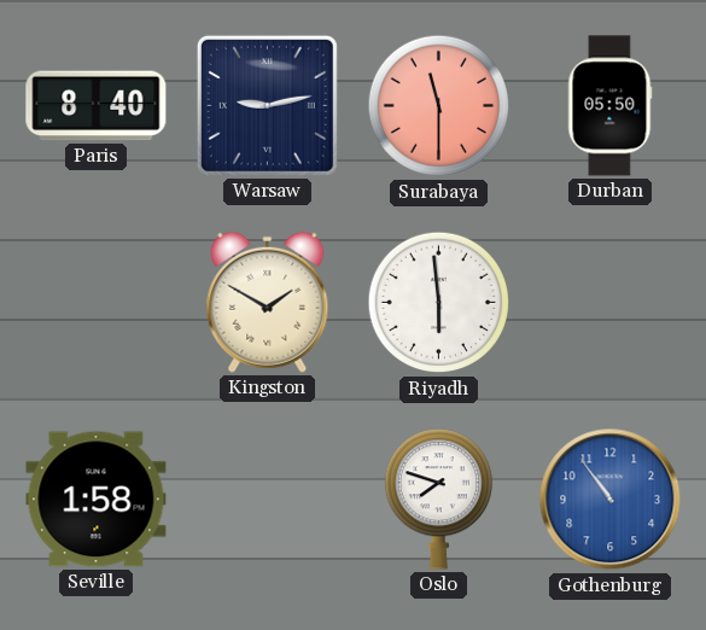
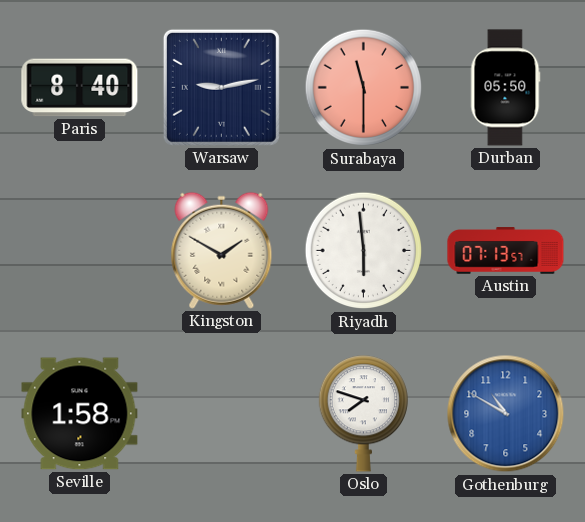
Austin: none -> 07:13 (506, 251)
Gothenburg: 10:54 -> 10:50 (506, 414)
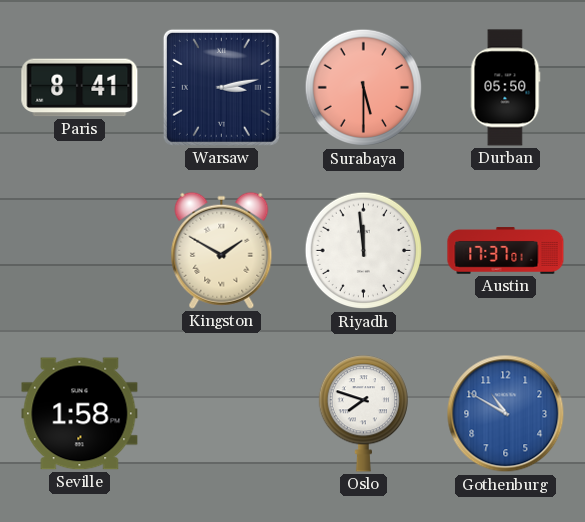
Paris: 8:40 -> 8:41 (80, 88)
Warsaw: 9:13 -> 3:13 (221, 87)
Surabaya: 11:30 -> 5:30 (364, 88)
Riyadh: 5:59 -> 11:59 (364, 251)
Austin: 07:13 -> 17:37 (506, 251)
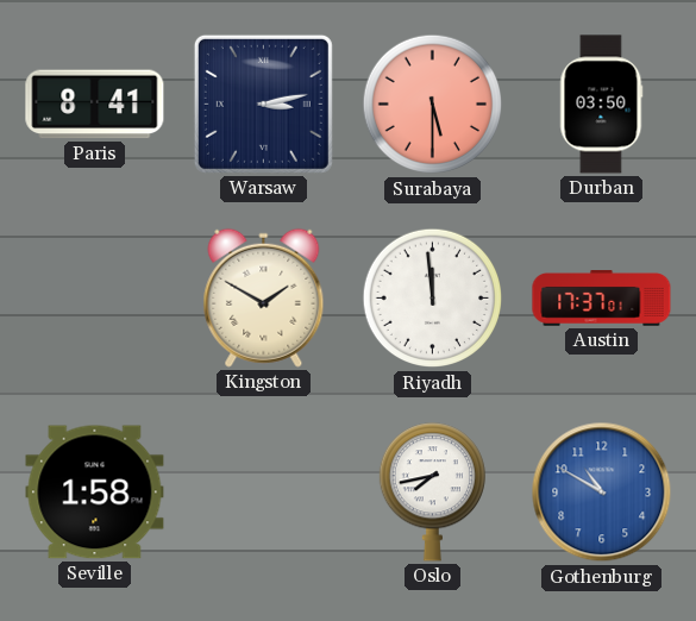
Durban: 05:50 -> 03:50 (601, 105)
Oslo: 7:48 -> 7:43 (432, 493)
